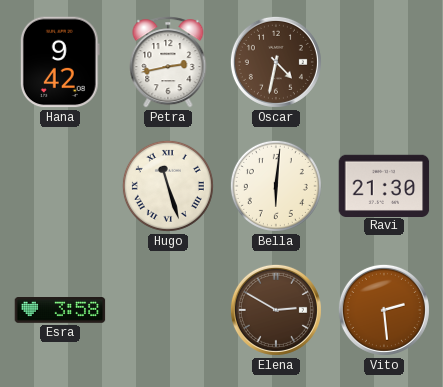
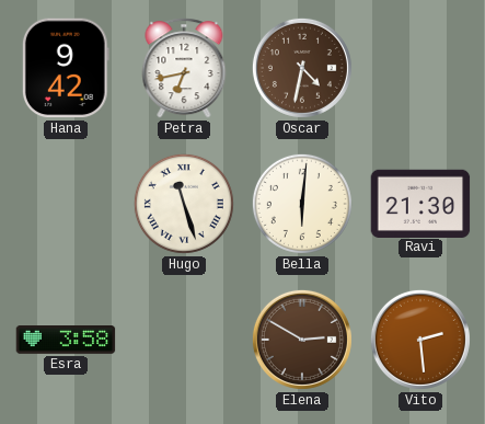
Petra: 2:43 -> 6:43 (184, 68)
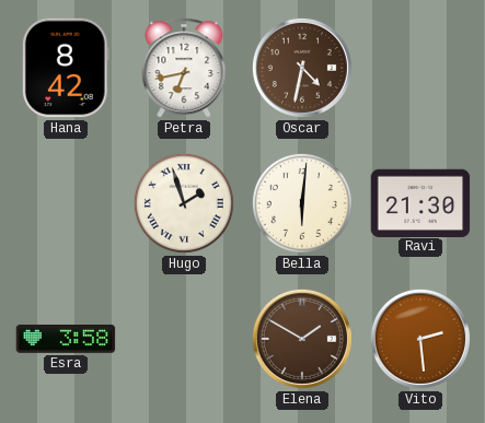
Hana: 9:42 -> 8:42 (66, 68)
Hugo: 11:27 -> 1:57 (184, 203)
Elena: 2:50 -> 1:50 (302, 339)
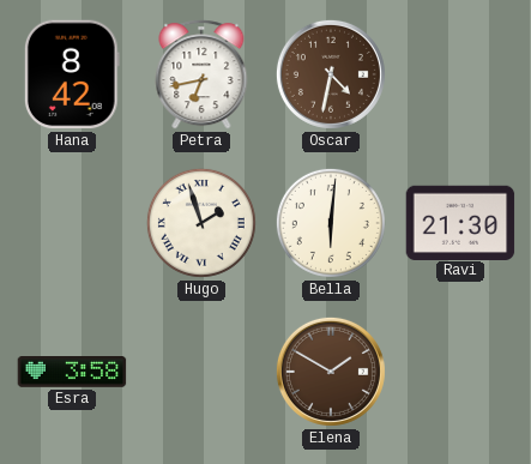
Vito: 2:29 -> none (420, 339)
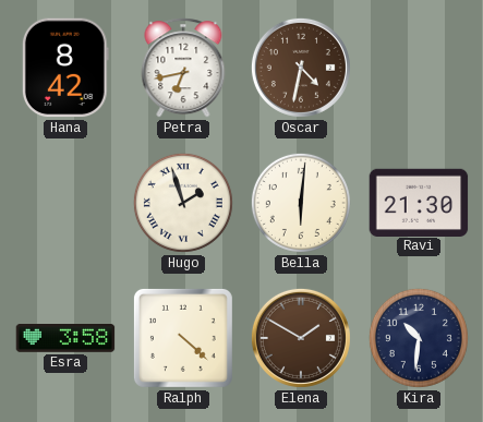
Ralph: none -> 4:22 (183, 338)
Kira: none -> 10:31 (419, 338)
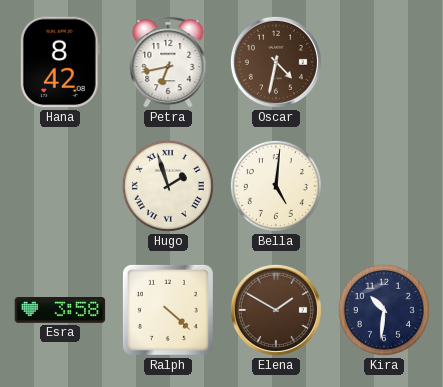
Bella: 6:01 -> 5:01 (276, 186)
Ravi: 21:30 -> none (419, 202)
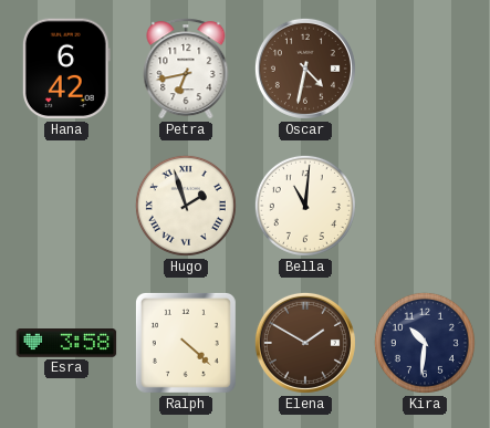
Hana: 8:42 -> 6:42 (66, 69)
Bella: 5:01 -> 11:01 (305, 206)
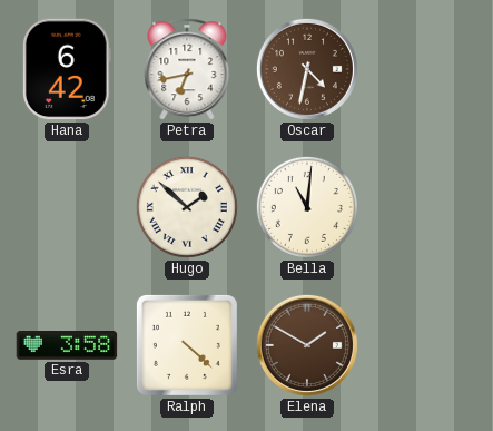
Hugo: 1:57 -> 1:52 (187, 207)
Kira: 10:31 -> none (425, 343)
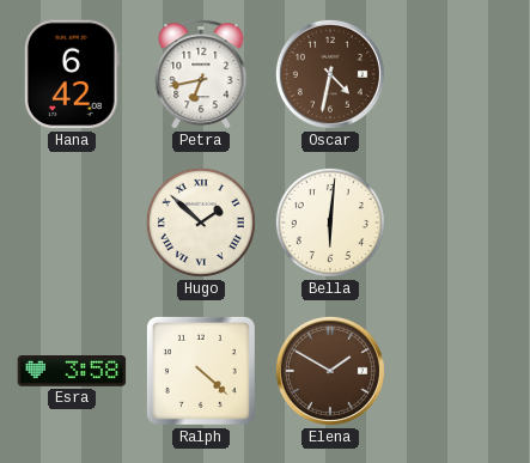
Bella: 11:01 -> 6:01 (330, 223)
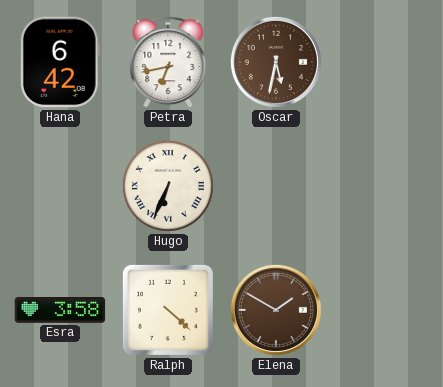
Oscar: 4:32 -> 5:32 (276, 62)
Hugo: 1:52 -> 6:34 (168, 186)
Bella: 6:01 -> none (330, 223)
